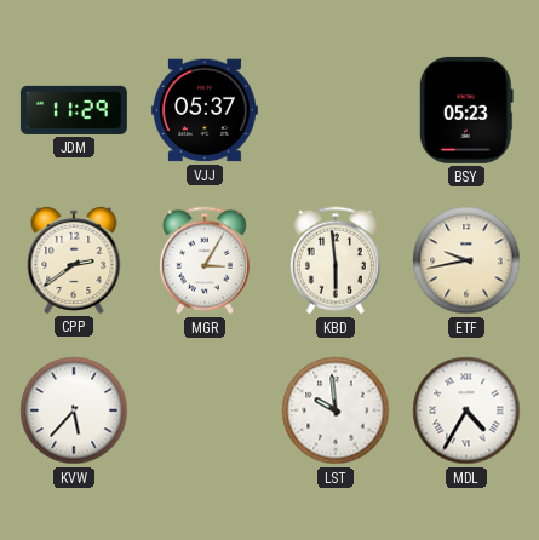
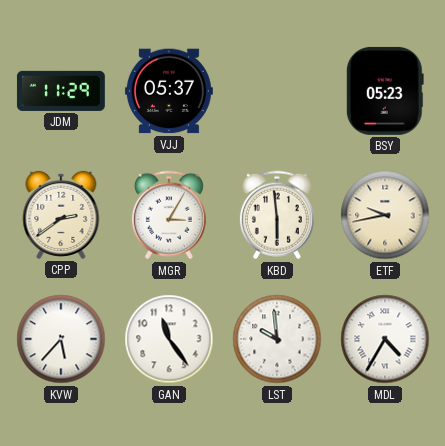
GAN: none -> 11:24 (169, 339)
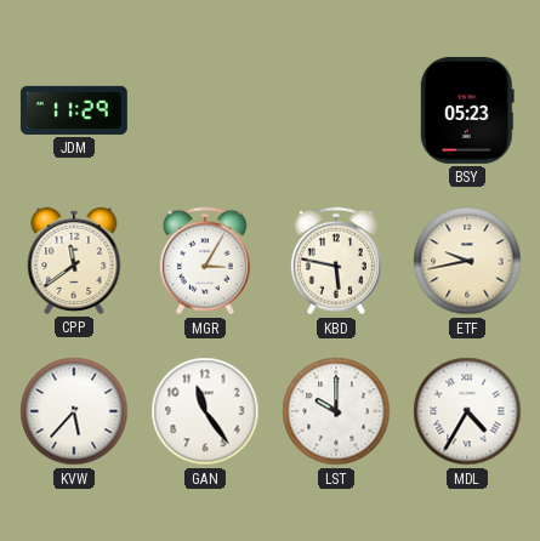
VJJ: 05:37 -> none (169, 91)
CPP: 2:39 -> 11:39 (74, 261)
KBD: 5:59 -> 5:47 (336, 261)
LST: 9:59 -> 10:00 (336, 411)
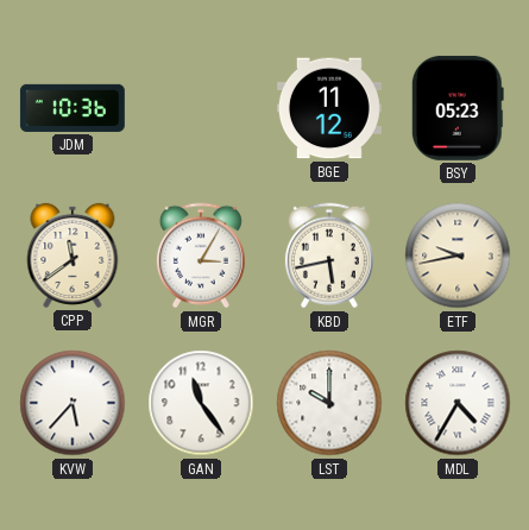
JDM: 11:29 -> 10:36 (73, 108)
BGE: none -> 11:12 (329, 108)
KBD: 5:47 -> 5:43 (329, 255)
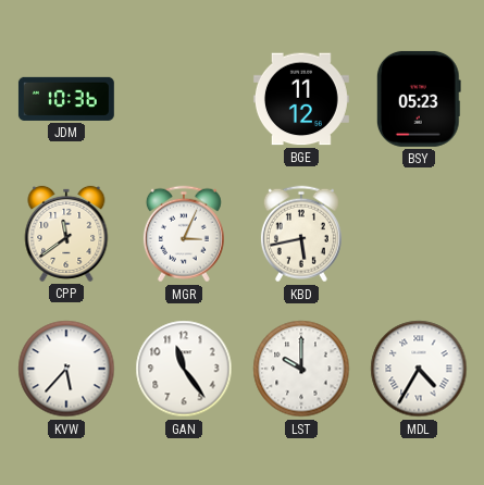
MGR: 3:05 -> 3:04 (184, 234)
ETF: 9:43 -> none (458, 255)
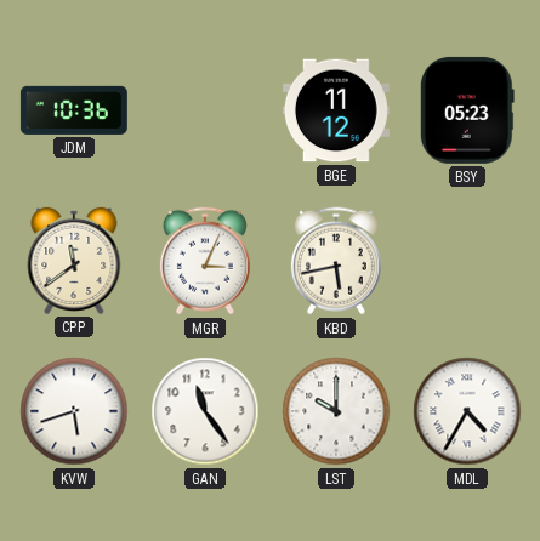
KVW: 5:37 -> 5:42 (74, 411)
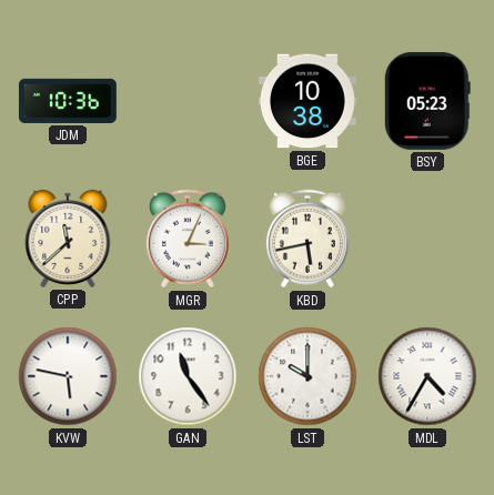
BGE: 11:12 -> 10:38 (308, 101)
CPP: 11:39 -> 11:38 (68, 239)
KVW: 5:42 -> 5:47 (68, 376)
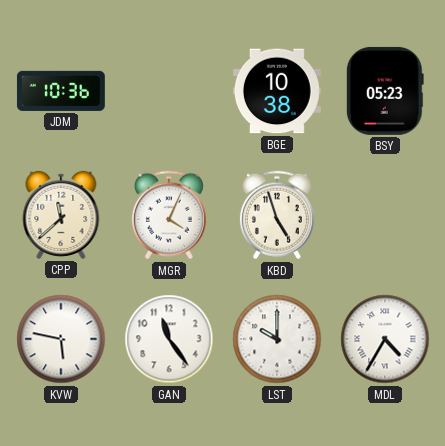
MGR: 3:04 -> 4:04 (169, 215)
KBD: 5:43 -> 4:57 (277, 215)
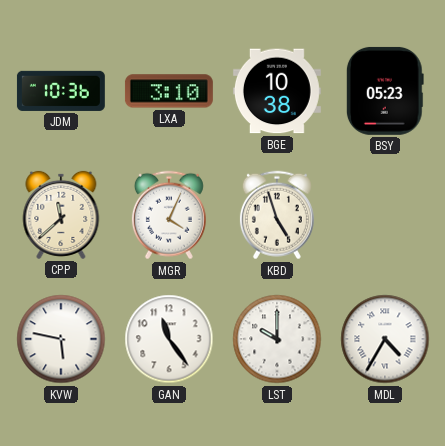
LXA: none -> 3:10 (169, 91)
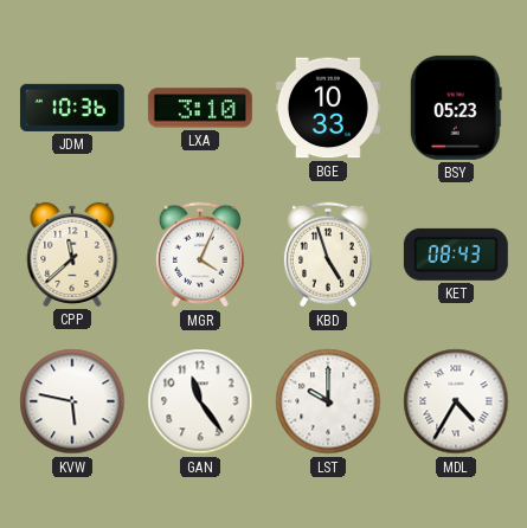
BGE: 10:38 -> 10:33 (328, 108)
KET: none -> 08:43 (456, 255)
